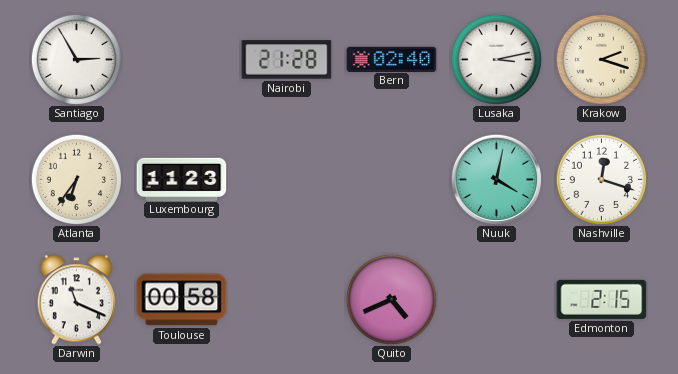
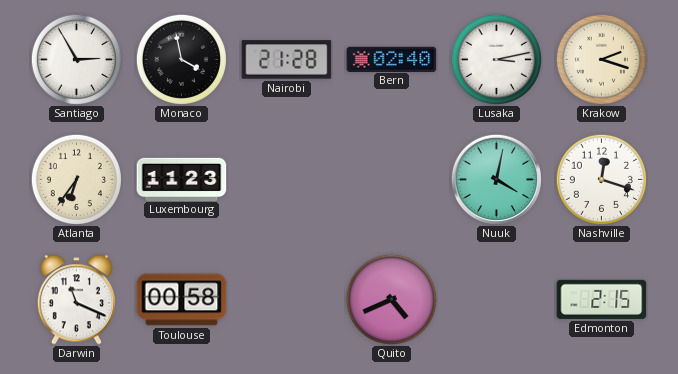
Monaco: none -> 3:58 (181, 59)
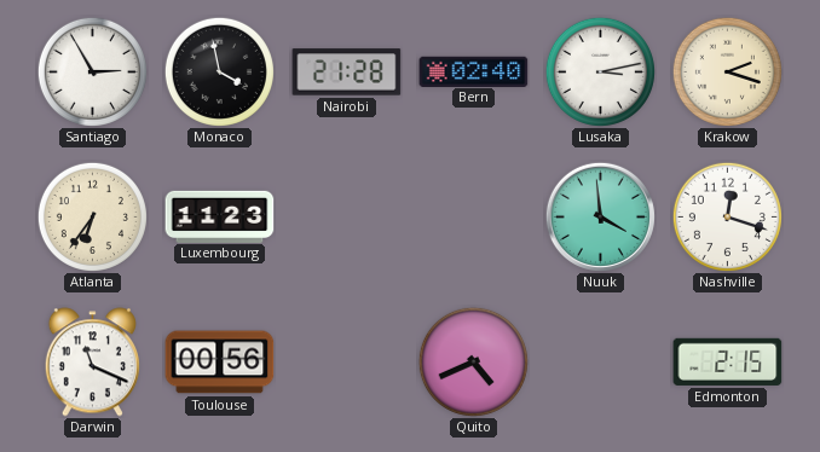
Nuuk: 4:02 -> 3:59 (600, 216)
Toulouse: 00:58 -> 00:56 (220, 363)
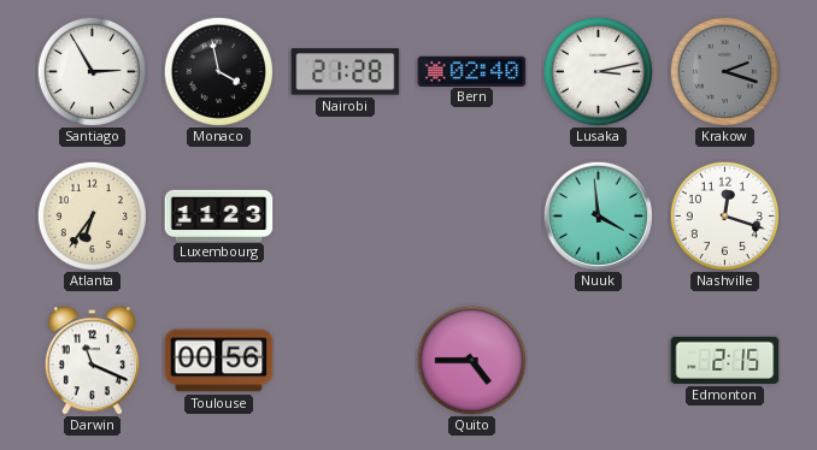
Krakow dial: cream -> grey (724, 71)
Quito: 4:41 -> 4:45 (471, 360)
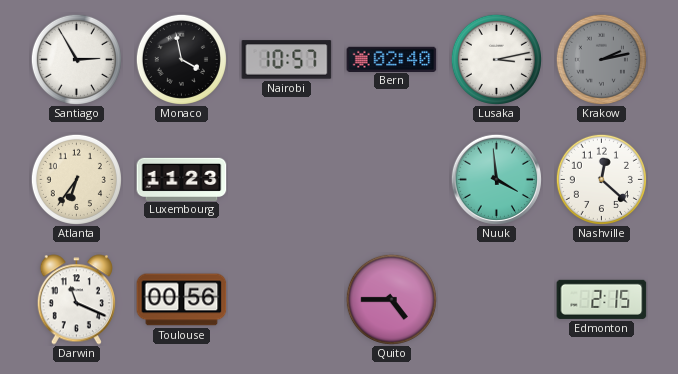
Nairobi: 21:28 -> 10:57 (287, 60)
Krakow: 2:18 -> 2:13 (601, 59)
Nashville: 12:18 -> 12:22 (601, 179)
